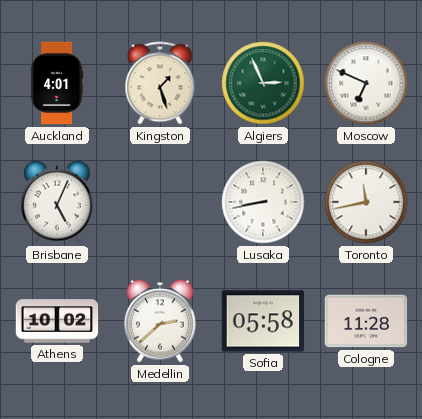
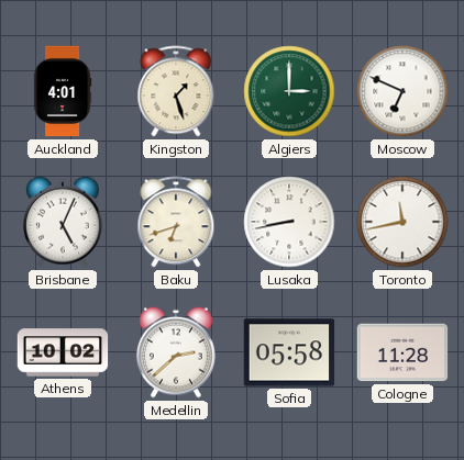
Algiers: 2:56 -> 3:00 (289, 91)
Baku: none -> 6:42 (176, 222)
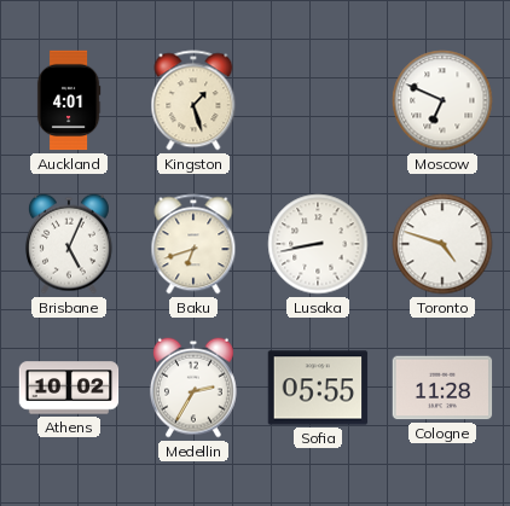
Algiers: 3:00 -> none (289, 91)
Toronto: 11:43 -> 4:48 (442, 244)
Medellin: 2:38 -> 2:35 (193, 388)
Sofia: 05:58 -> 05:55 (318, 388)
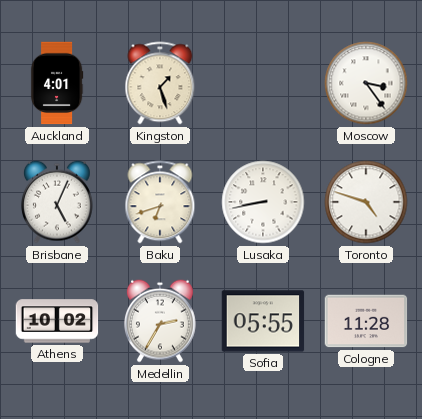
Moscow: 6:49 -> 3:24 (366, 83)
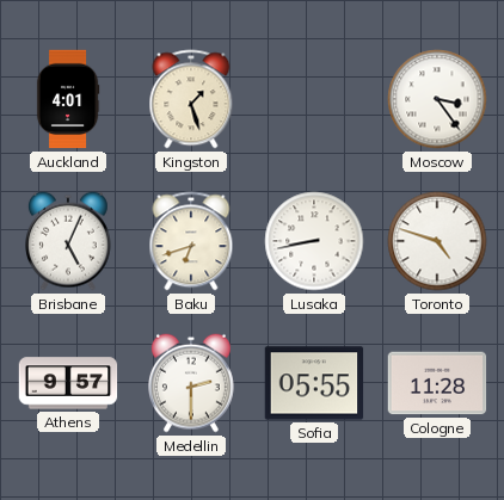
Athens: 10:02 -> 9:57 (68, 383)
Medellin: 2:35 -> 2:30 (191, 383)
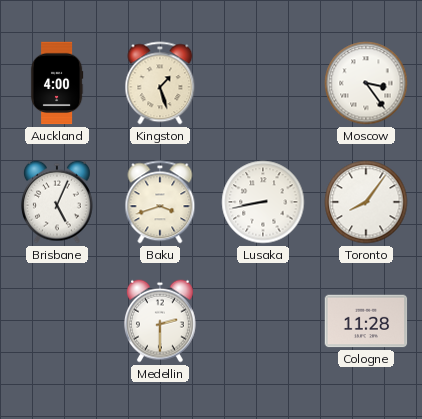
Auckland: 4:01 -> 4:00 (57, 83)
Baku: 6:42 -> 3:42 (160, 202)
Toronto: 4:48 -> 8:06 (366, 202)
Athens: 9:57 -> none (68, 383)
Sofia: 05:55 -> none (314, 383)
